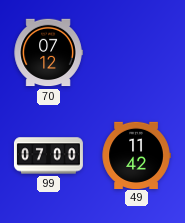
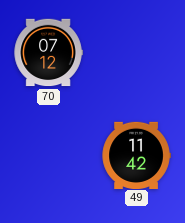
99: 07:00 -> none (48, 156)
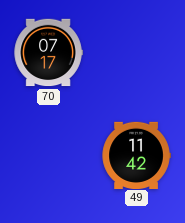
70: 07:12 -> 07:17 (48, 53)
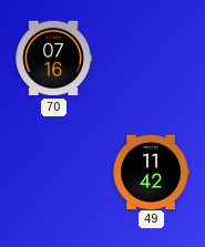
70: 07:17 -> 07:16 (53, 59)
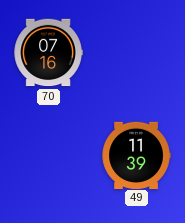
49: 11:42 -> 11:39 (136, 155)
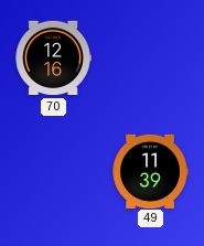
70: 07:16 -> 12:16 (53, 58)
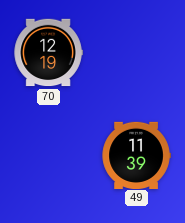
70: 12:16 -> 12:19 (48, 53)
